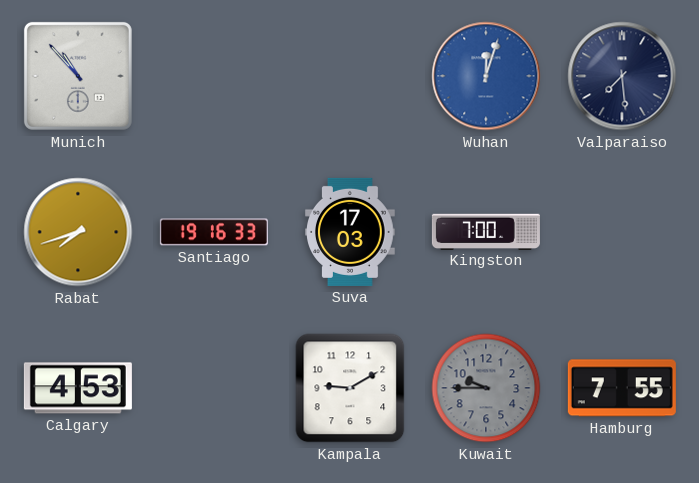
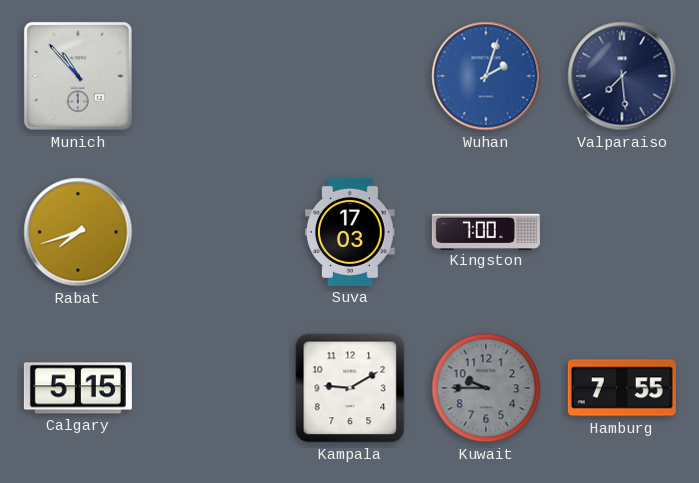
Wuhan: 12:03 -> 2:03 (486, 76)
Santiago: 19:16 -> none (214, 232)
Calgary: 4:53 -> 5:15 (78, 388)
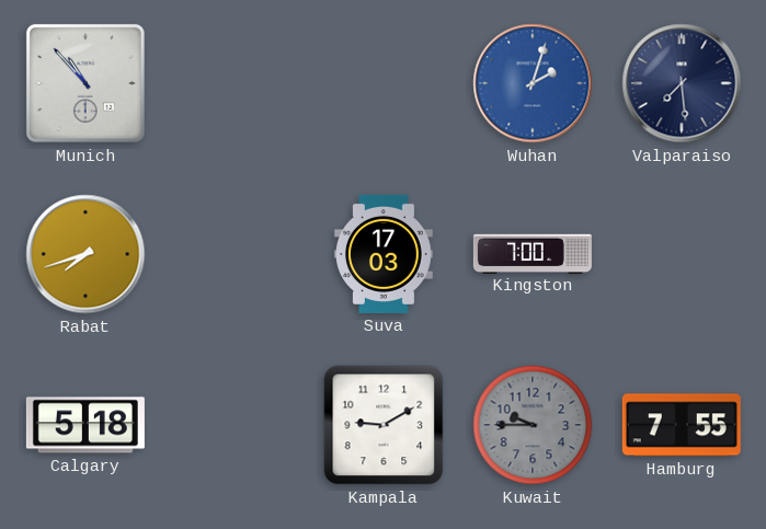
Calgary: 5:15 -> 5:18 (85, 425)
